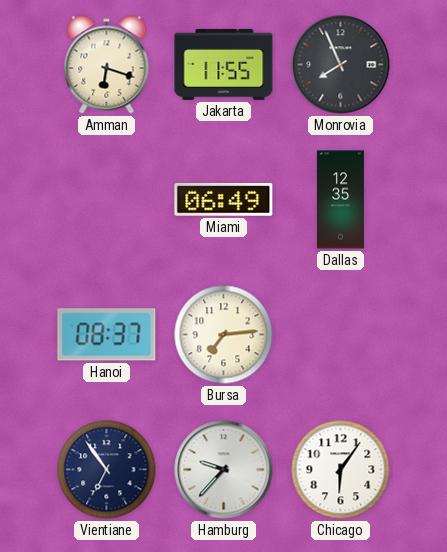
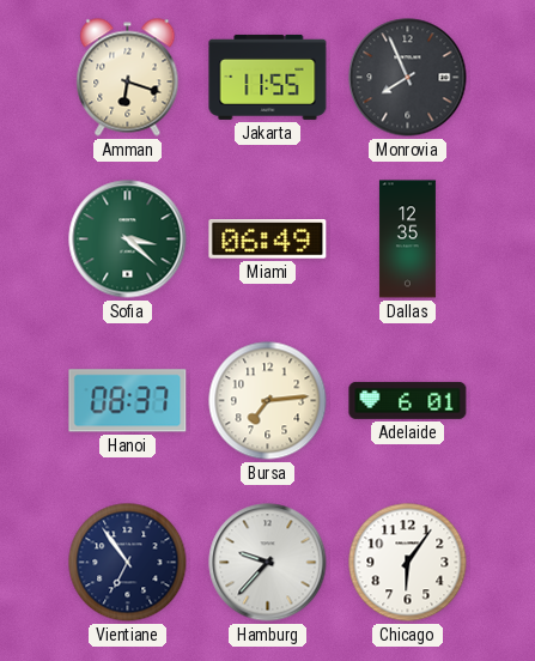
Sofia: none -> 3:22 (128, 239)
Adelaide: none -> 6:01 (408, 400)
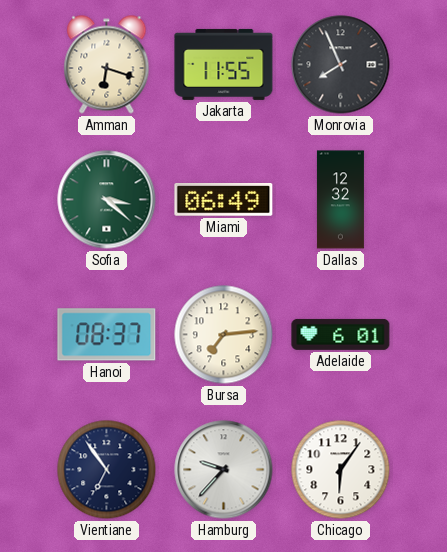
Dallas: 12:35 -> 12:32 (340, 200)
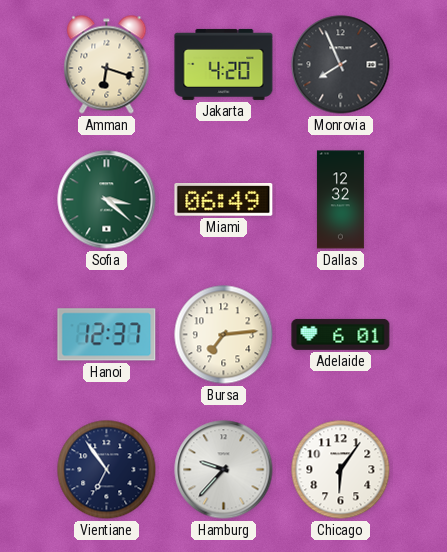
Jakarta: 11:55 -> 4:20 (224, 64)
Hanoi: 08:37 -> 12:37 (107, 335)
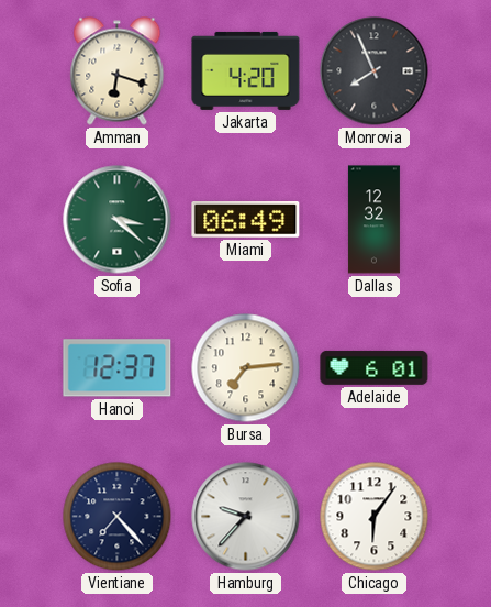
Vientiane: 6:54 -> 7:23 (118, 517)
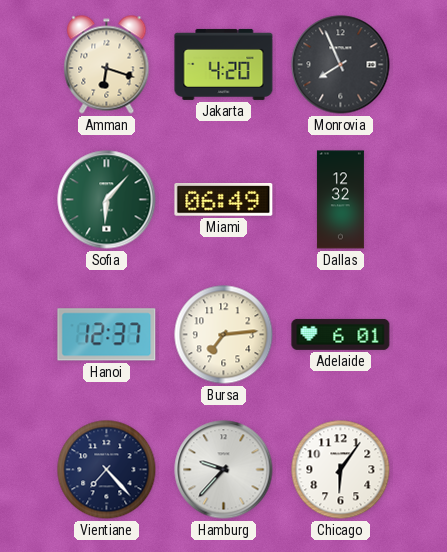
Sofia: 3:22 -> 6:07 (107, 200)
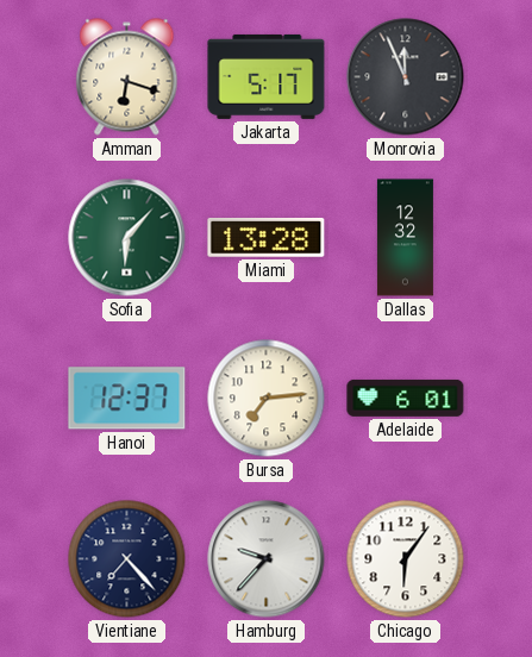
Jakarta: 4:20 -> 5:17 (267, 76)
Monrovia: 7:56 -> 11:56 (406, 77)
Miami: 06:49 -> 13:28 (267, 238)
